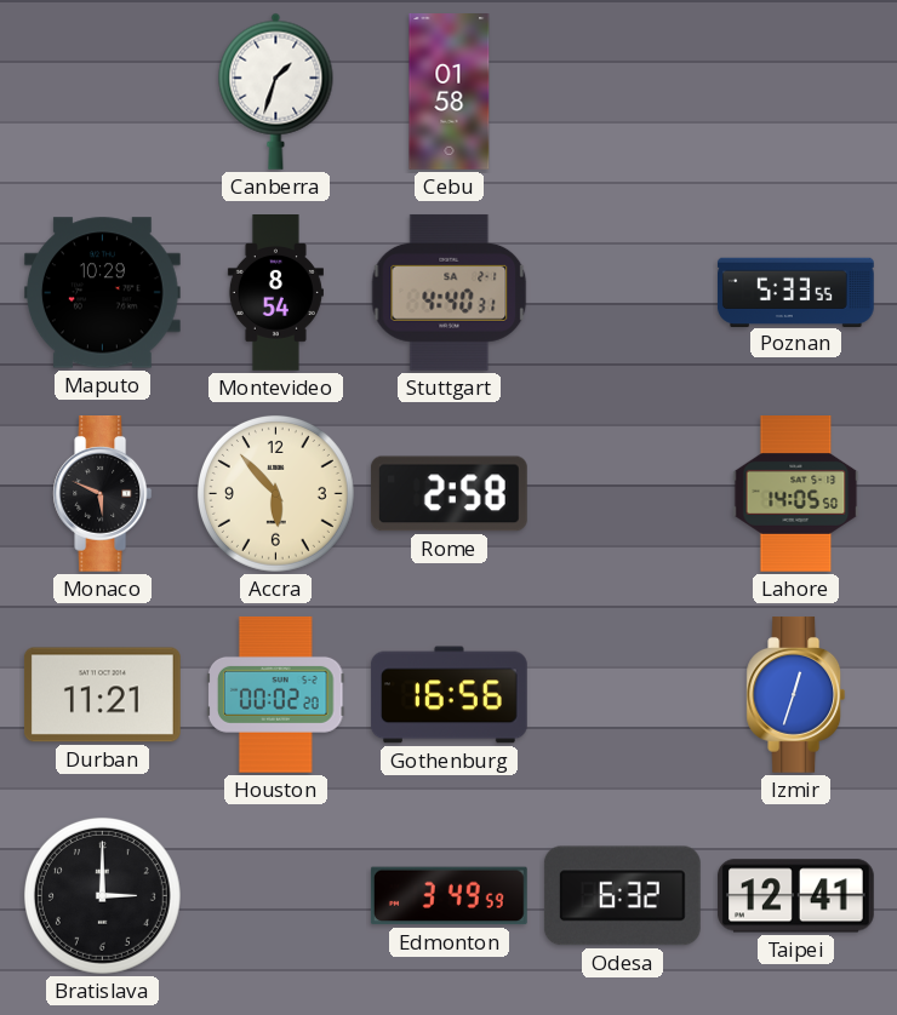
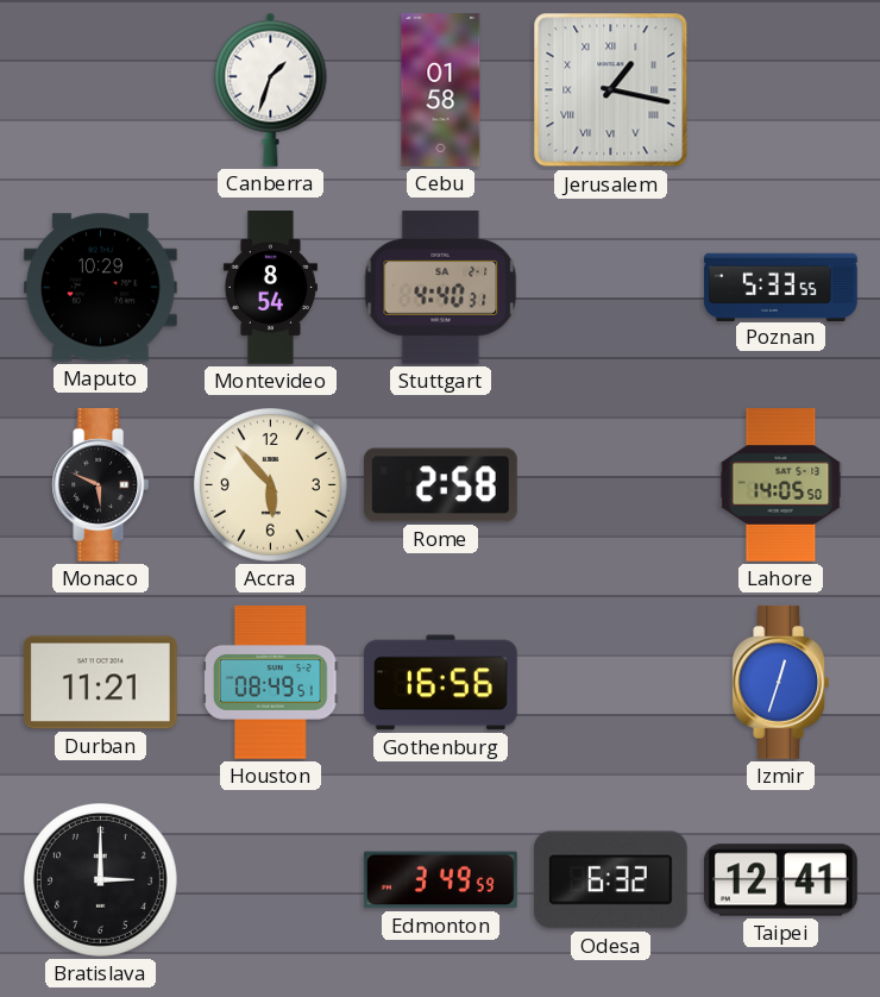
Jerusalem: none -> 1:17 (611, 90)
Houston: 00:02 -> 08:49 (271, 683)
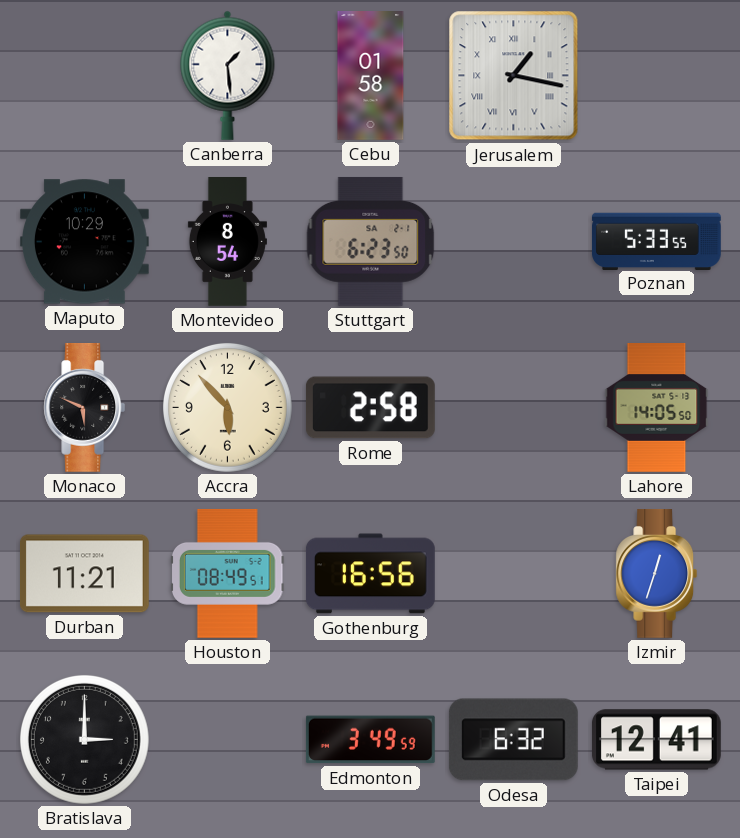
Canberra: 1:33 -> 1:29 (228, 75)
Stuttgart: 4:40 -> 6:23 (371, 241)
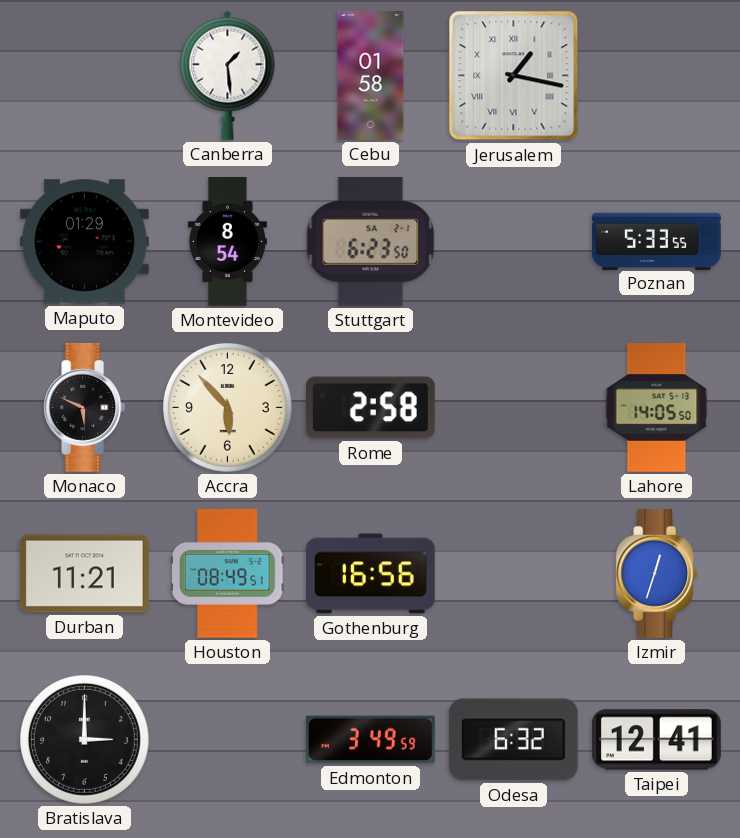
Maputo: 10:29 -> 01:29 (84, 242)
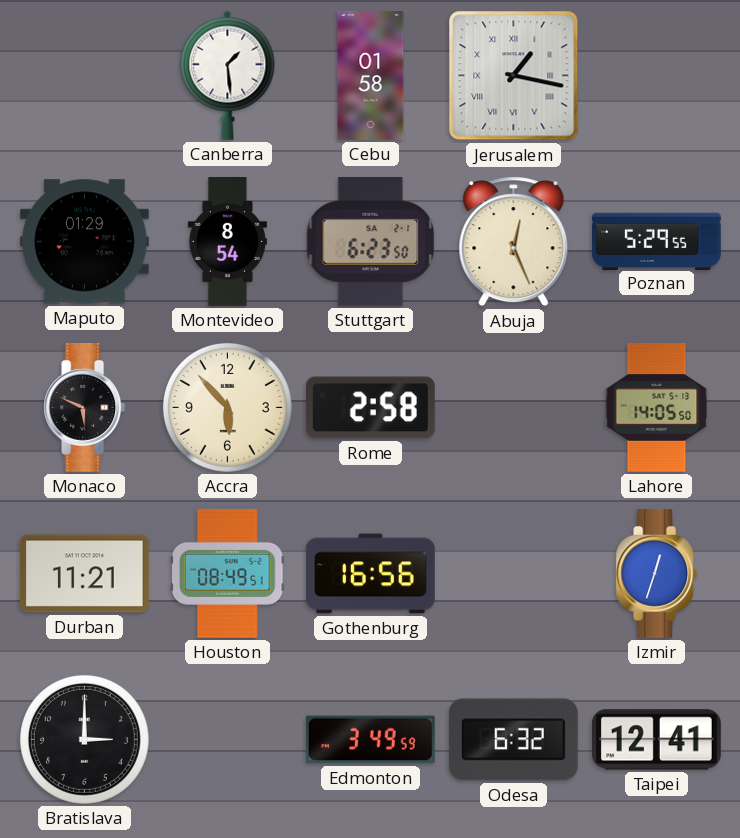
Abuja: none -> 12:26 (514, 242)
Poznan: 5:33 -> 5:29 (656, 241)
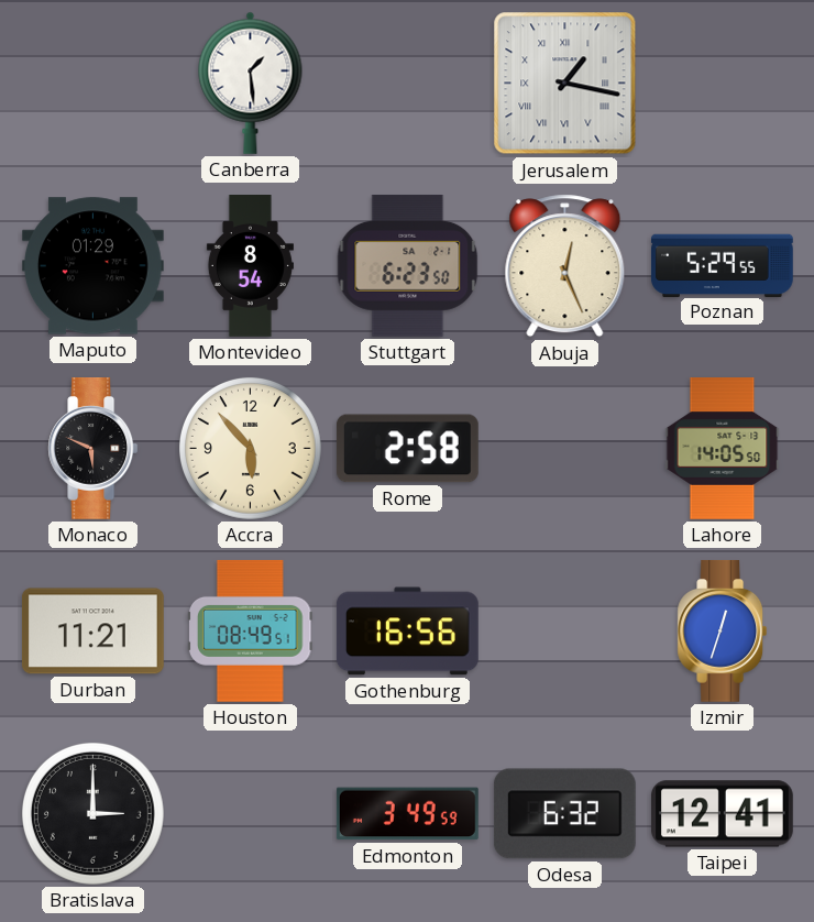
Cebu: 01:58 -> none (371, 76)
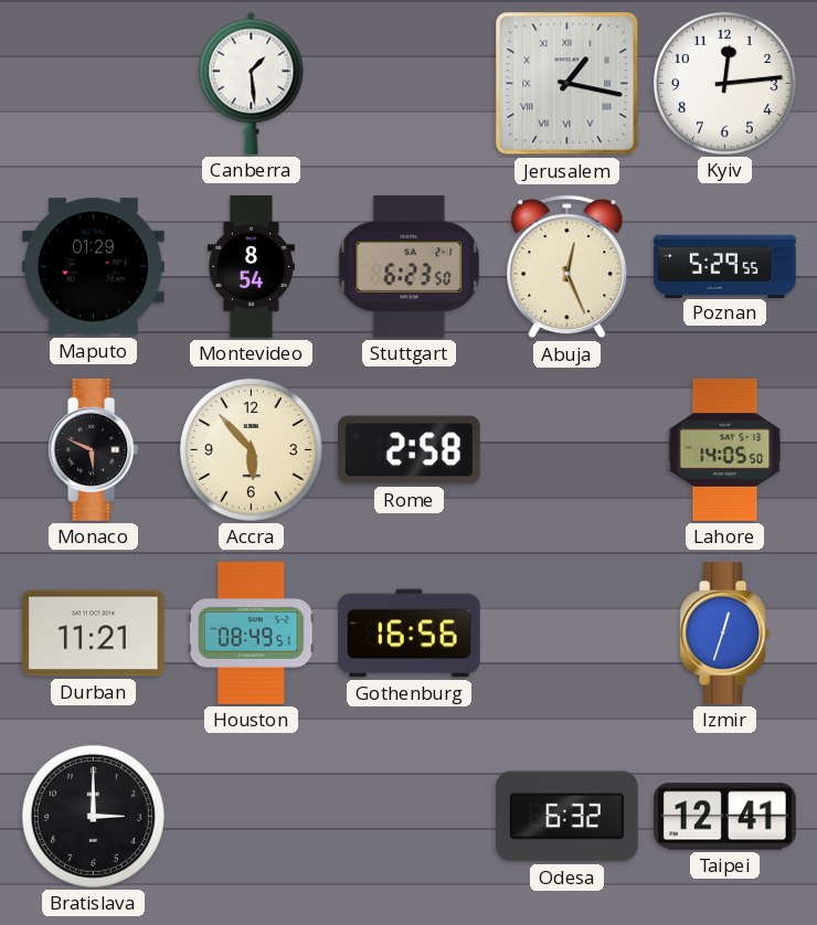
Kyiv: none -> 12:14 (724, 83)
Edmonton: 3:49 -> none (407, 814)
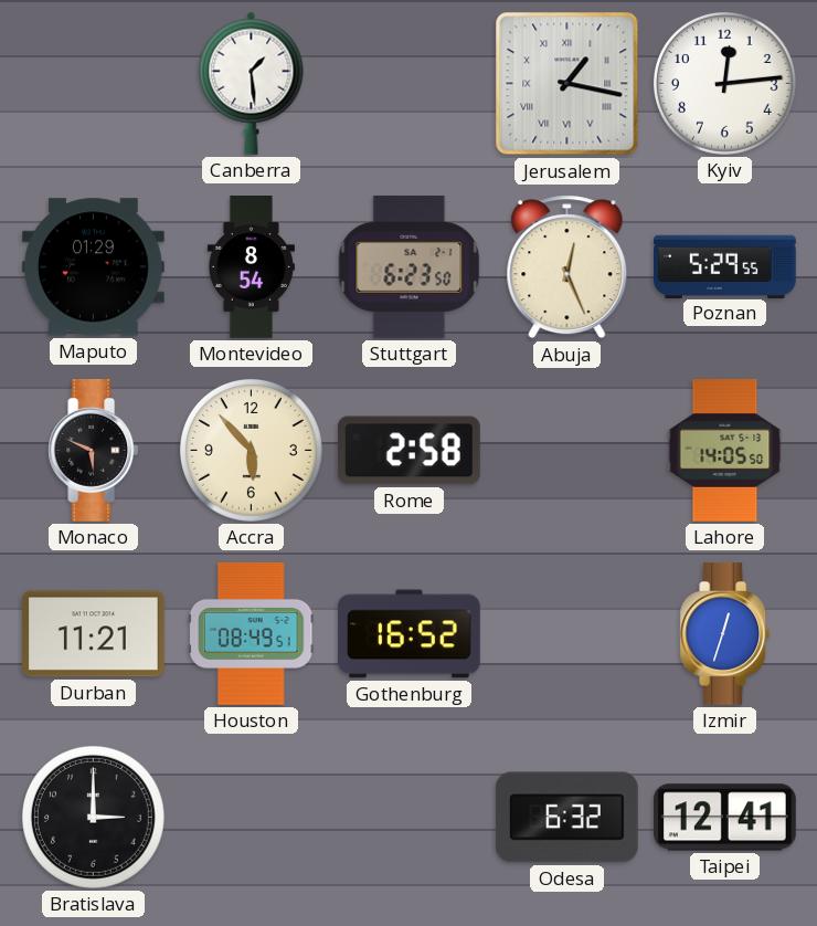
Gothenburg: 16:56 -> 16:52 (408, 634)
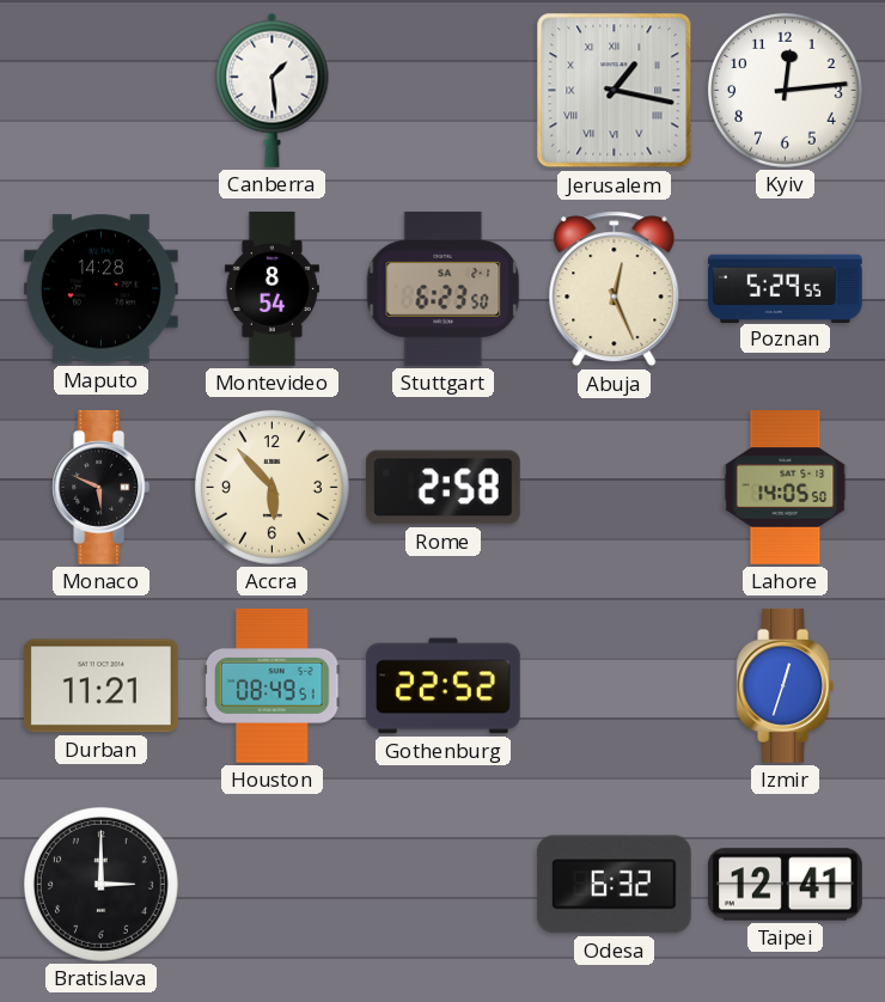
Maputo: 01:29 -> 14:28 (100, 289)
Gothenburg: 16:52 -> 22:52 (443, 686)
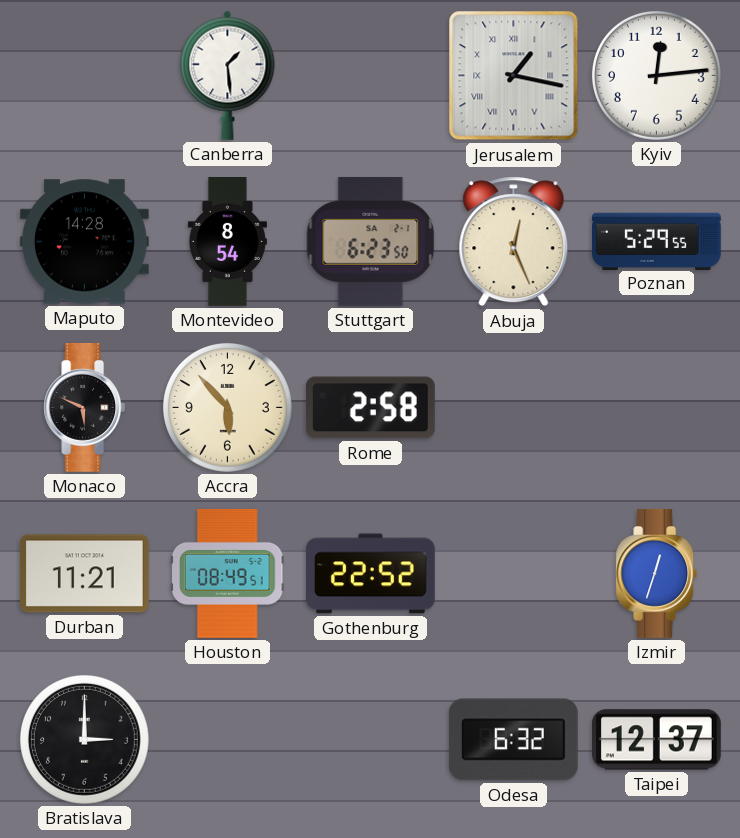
Lahore: 14:05 -> none (786, 488)
Taipei: 12:41 -> 12:37 (656, 740)
